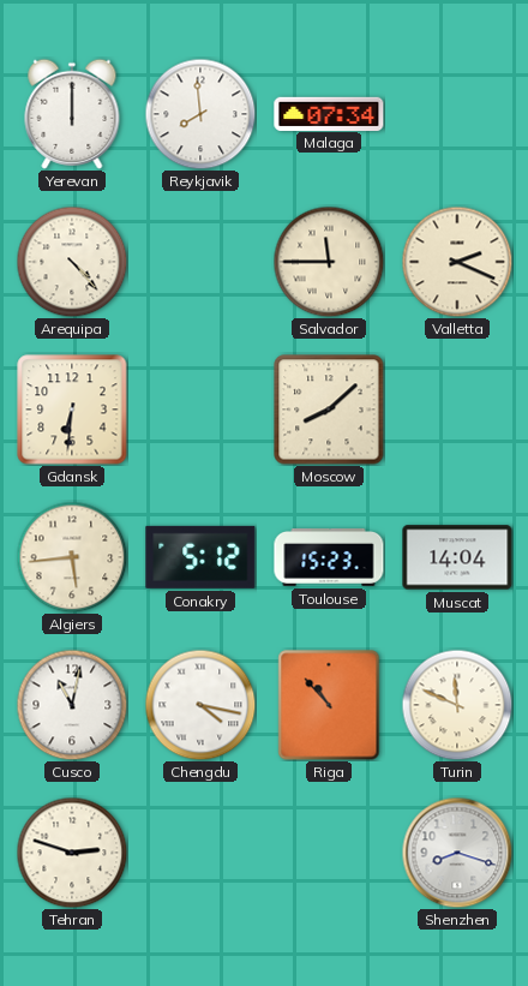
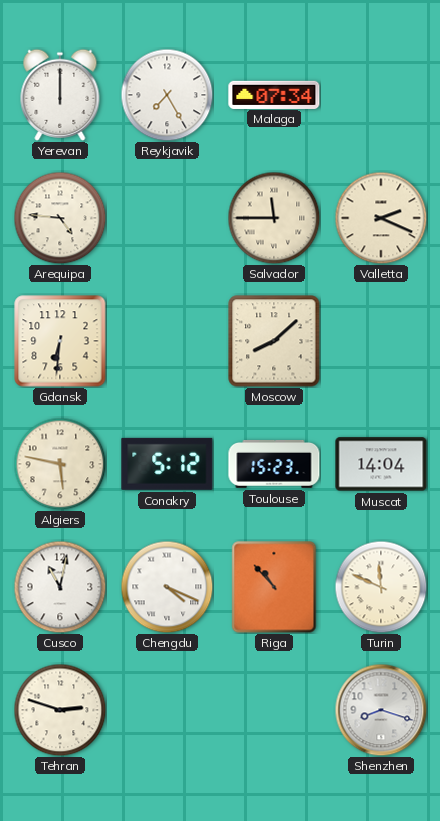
Reykjavik: 7:59 -> 7:25 (167, 95)
Arequipa: 4:23 -> 4:46 (60, 218)
Algiers: 5:44 -> 5:47 (60, 464)
Chengdu: 4:17 -> 4:19 (167, 587)
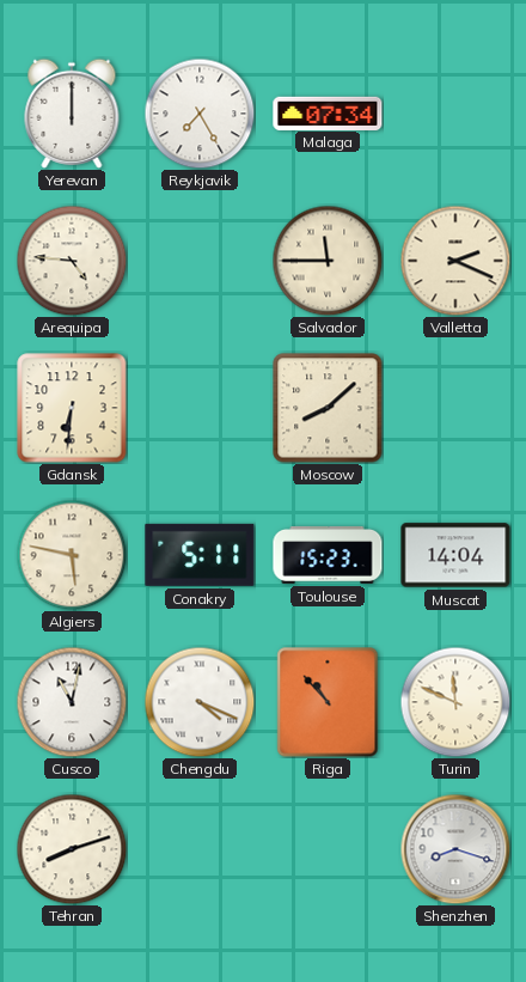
Conakry: 5:12 -> 5:11 (200, 555)
Tehran: 2:48 -> 8:12 (72, 849)
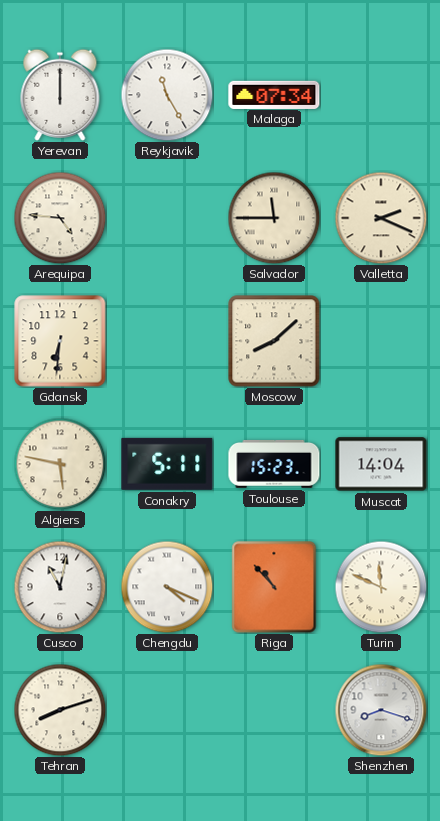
Reykjavik: 7:25 -> 11:25 (167, 95)
